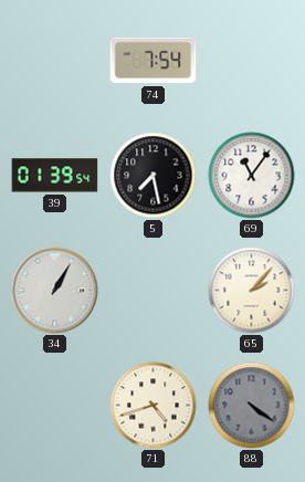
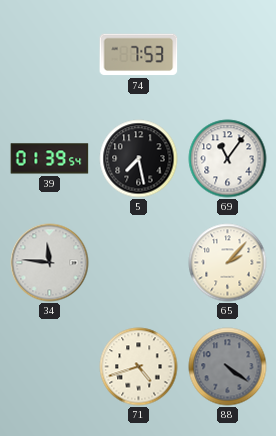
74: 7:54 -> 7:53 (139, 55)
34: 1:05 -> 11:46 (50, 263)
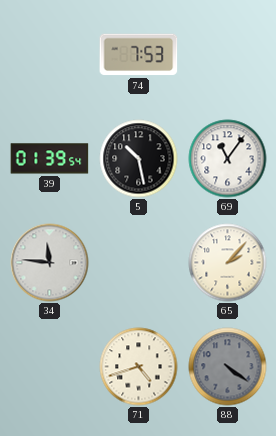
5: 7:28 -> 10:28 (139, 159)
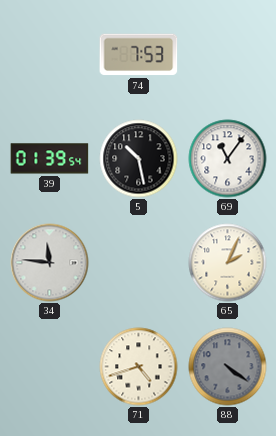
65: 2:07 -> 2:04 (228, 263)
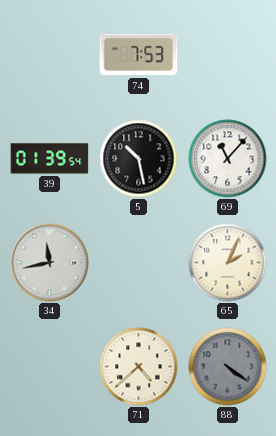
69: 11:06 -> 11:07 (228, 159)
34: 11:46 -> 11:43 (50, 263)
71: 4:42 -> 4:38 (139, 367)
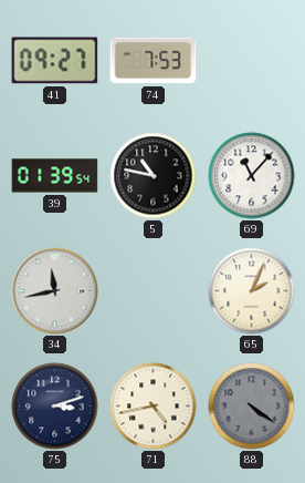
41: none -> 09:27 (55, 61)
5: 10:28 -> 10:47 (154, 176)
75: none -> 3:12 (55, 407)
71: 4:38 -> 4:43 (154, 407)
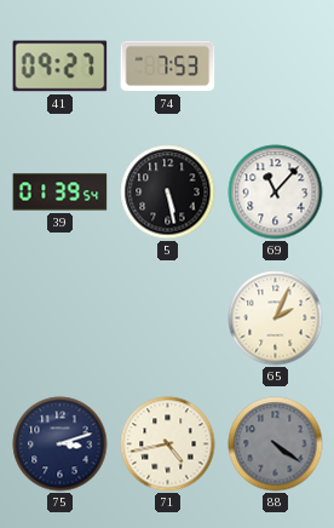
5: 10:47 -> 5:28 (168, 193)
34: 11:43 -> none (55, 291)
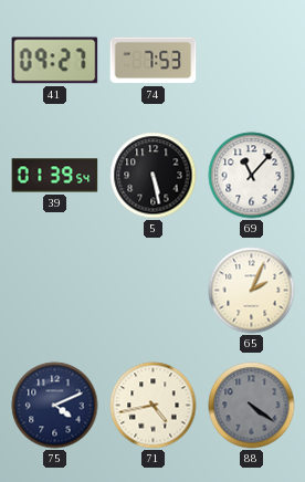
75: 3:12 -> 4:11 (55, 406)
